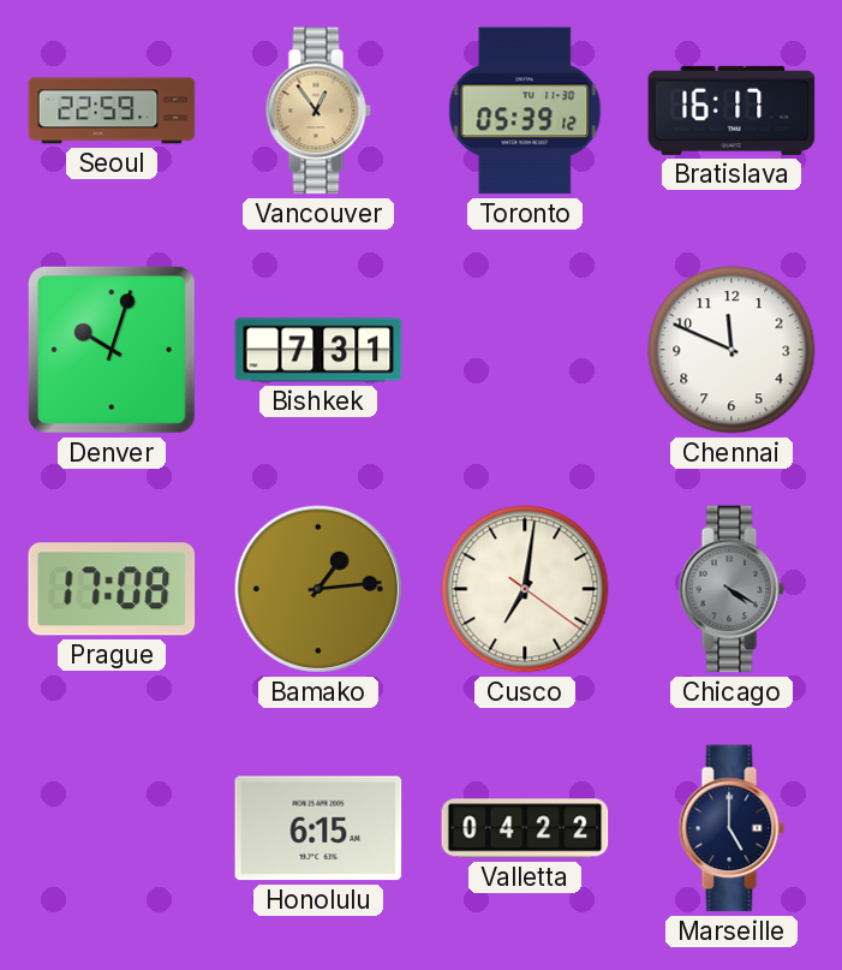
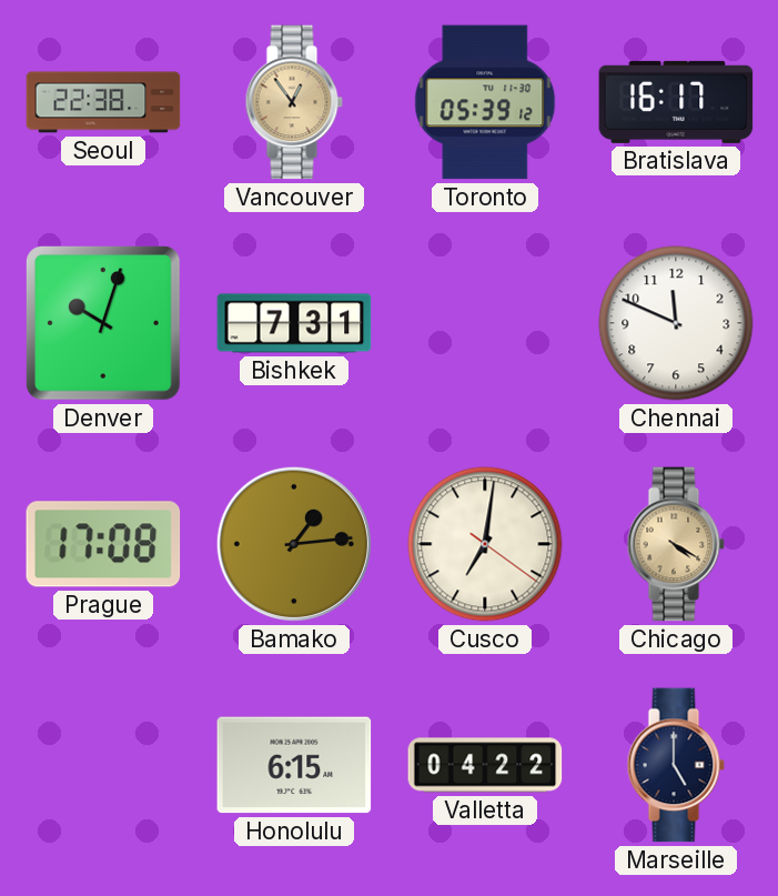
Seoul: 22:59 -> 22:38 (103, 102)
Chicago dial: grey -> champagne (676, 544)
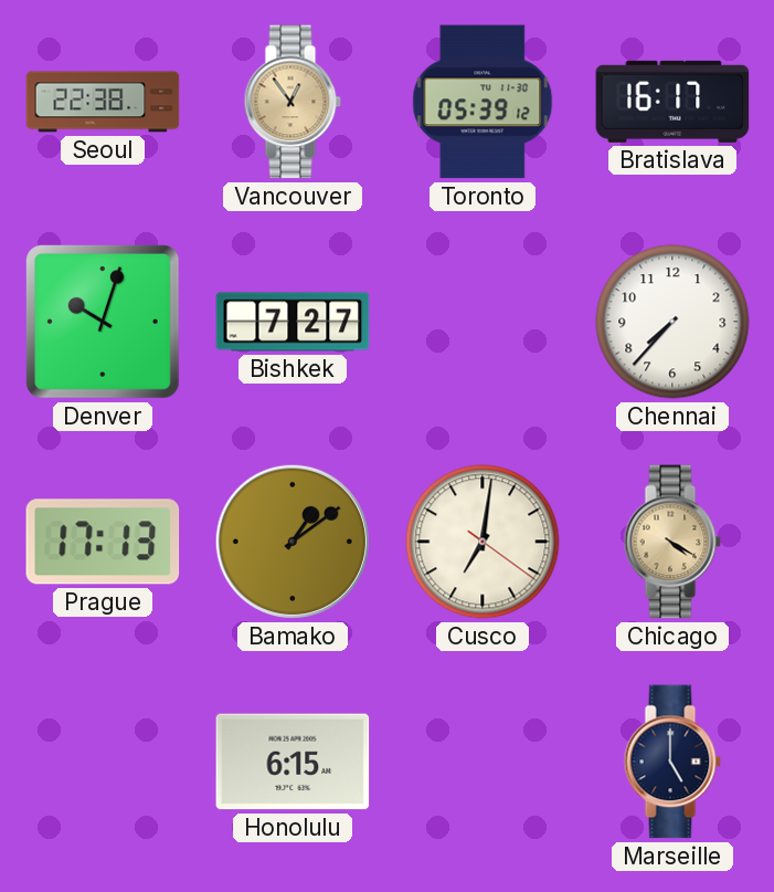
Bishkek: 7:31 -> 7:27 (293, 322)
Chennai: 11:49 -> 7:37 (672, 322)
Prague: 17:08 -> 17:13 (103, 542)
Bamako: 1:14 -> 1:09 (293, 542)
Valletta: 04:22 -> none (485, 765)
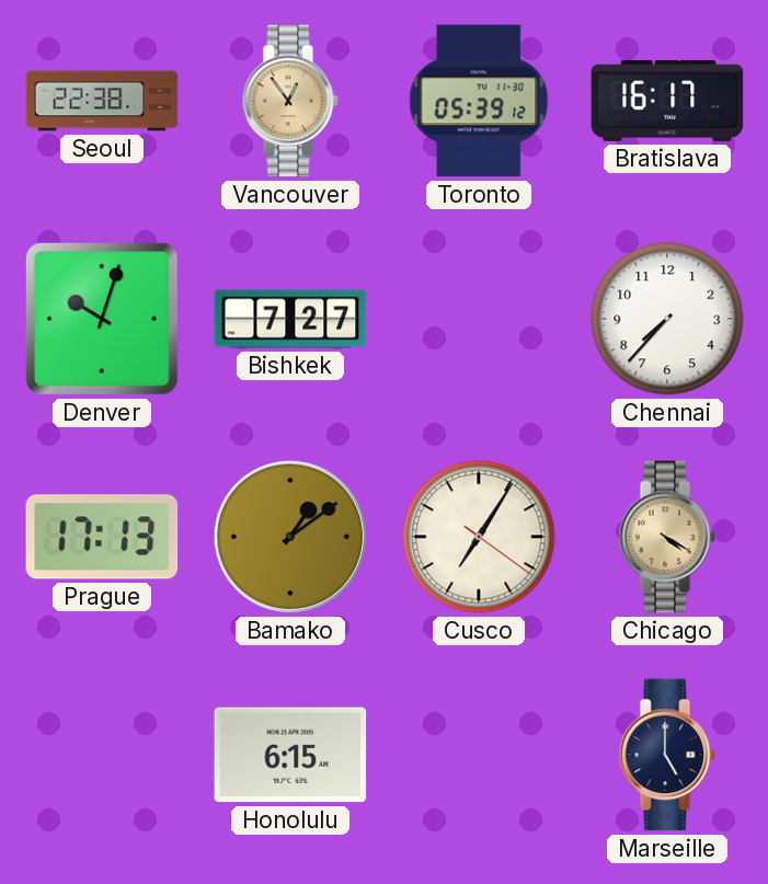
Cusco: 7:01 -> 7:05 (479, 537)
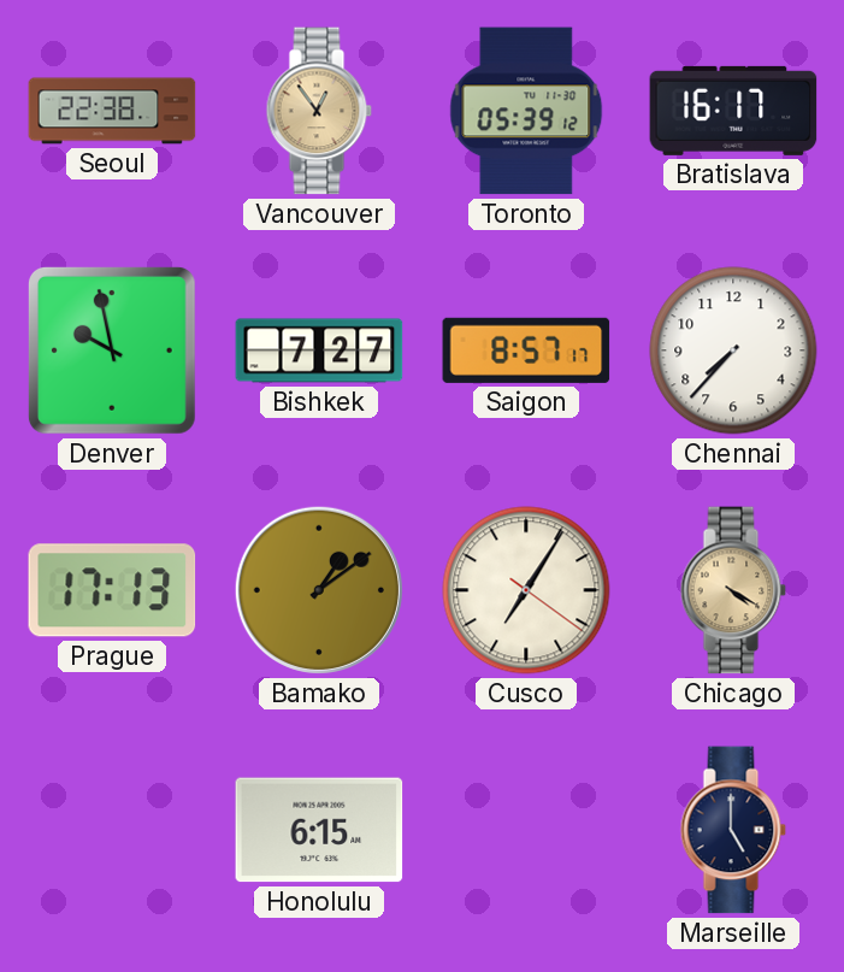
Denver: 10:03 -> 9:58 (112, 350)
Saigon: none -> 8:57 (526, 350)
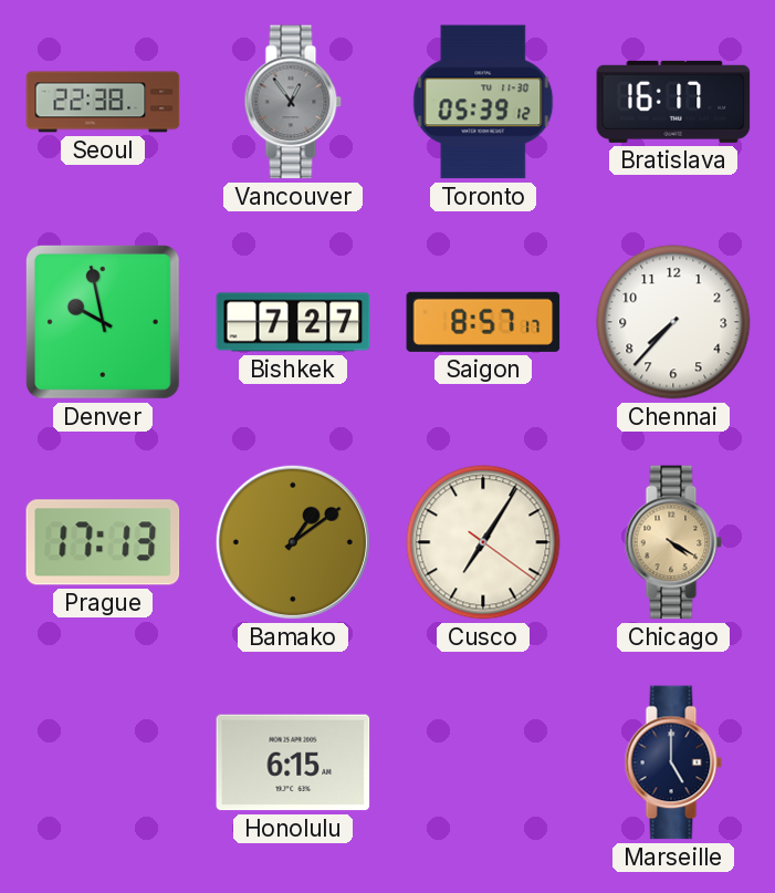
Vancouver dial: champagne -> grey (293, 102)
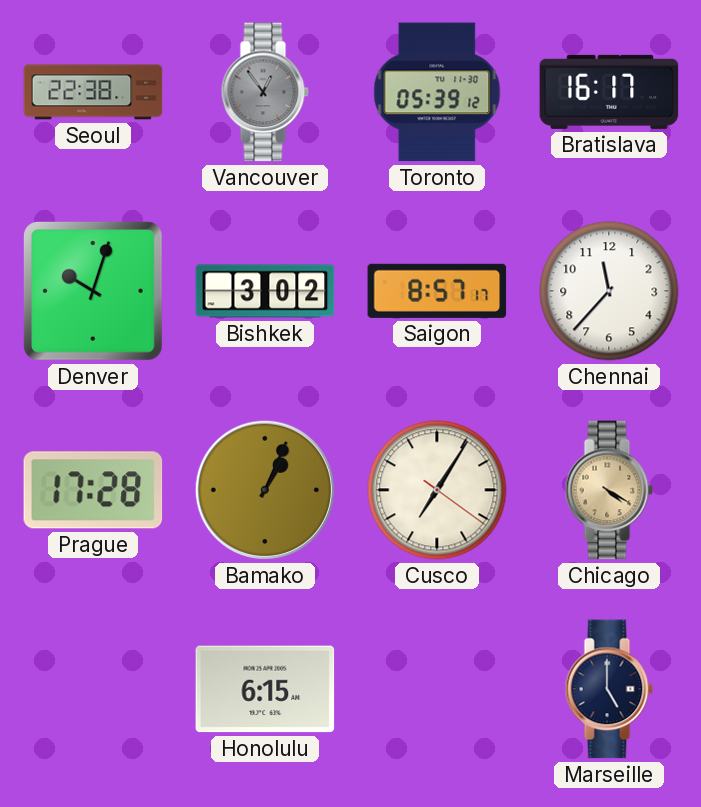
Denver: 9:58 -> 10:03 (93, 291)
Bishkek: 7:27 -> 3:02 (265, 291)
Chennai: 7:37 -> 11:37 (609, 291)
Prague: 17:13 -> 17:28 (93, 490)
Bamako: 1:09 -> 1:04 (265, 490)
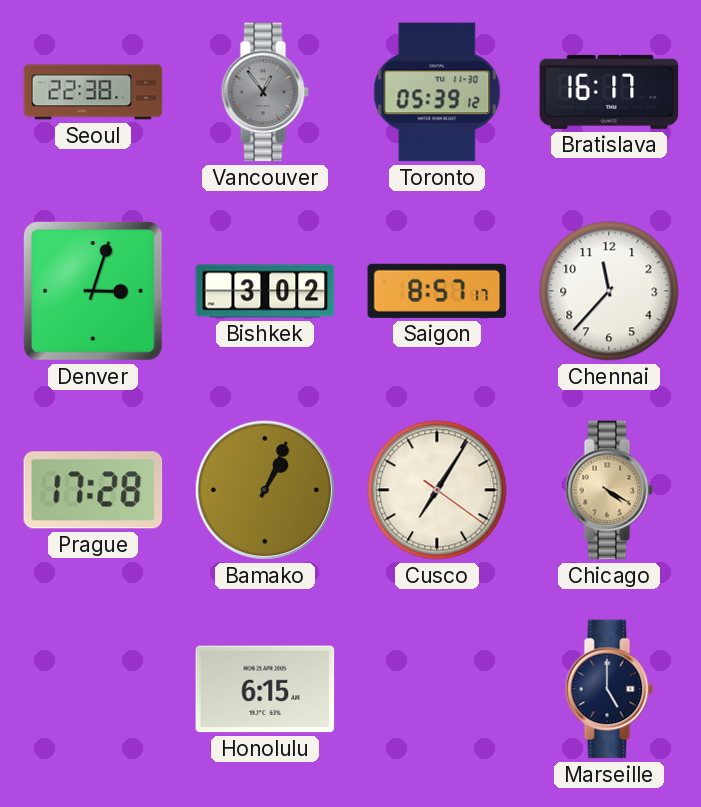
Denver: 10:03 -> 3:03 (93, 291)
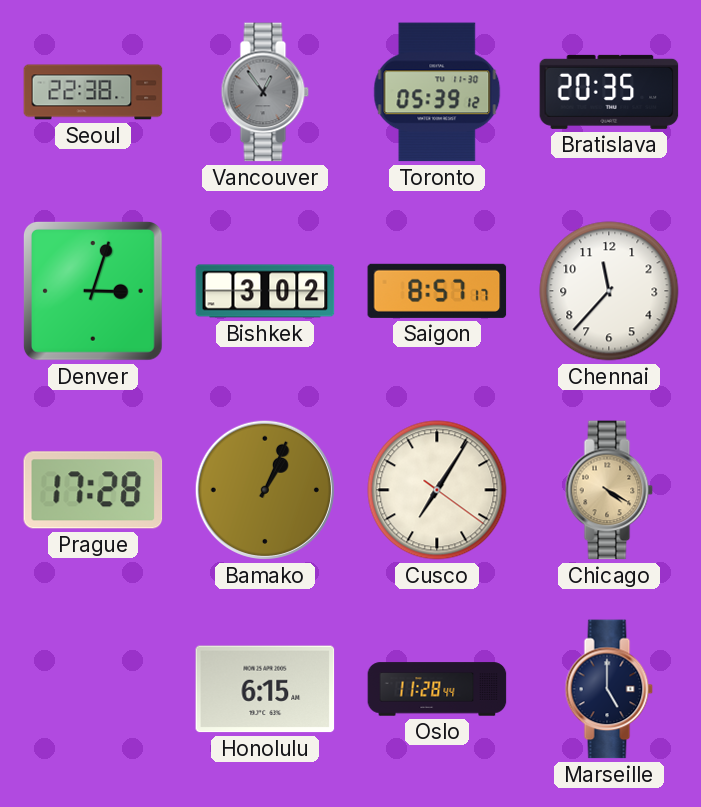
Bratislava: 16:17 -> 20:35 (609, 92)
Oslo: none -> 11:28 (437, 689)
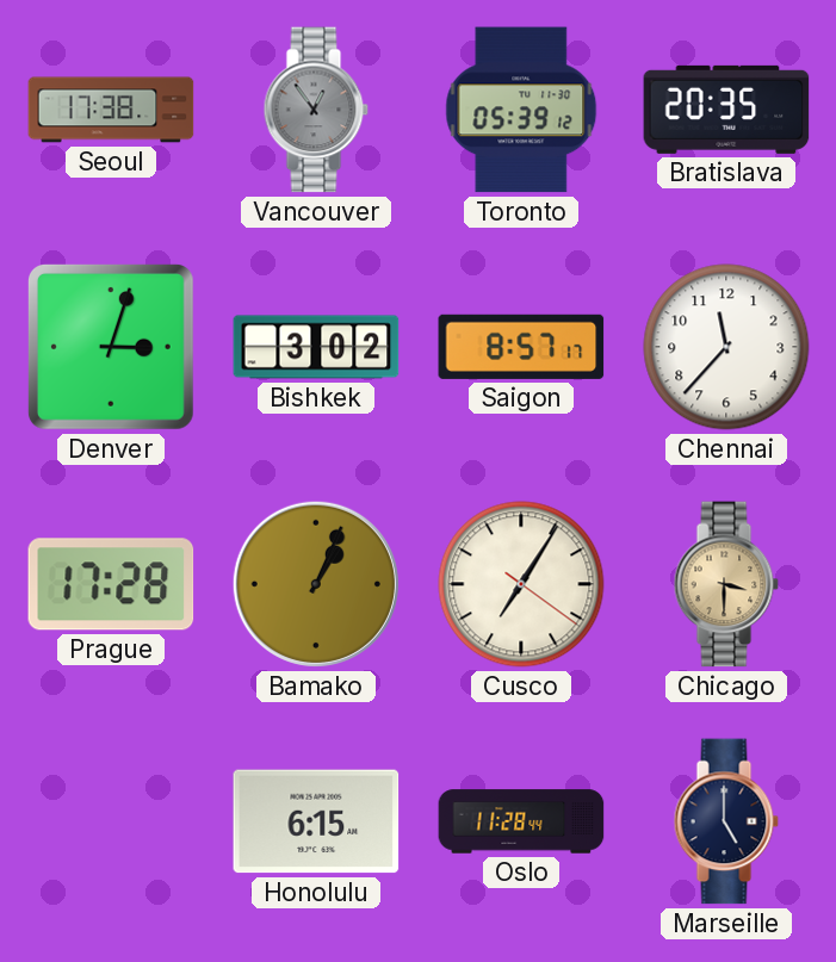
Seoul: 22:38 -> 17:38 (111, 110)
Chicago: 4:20 -> 3:30 (726, 584)
